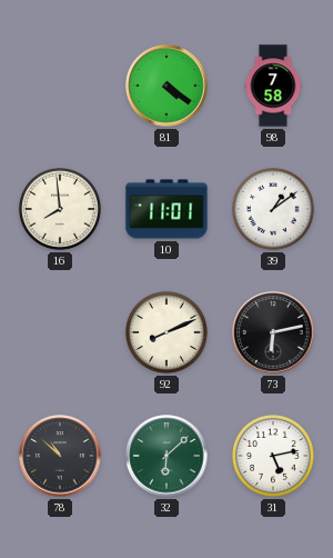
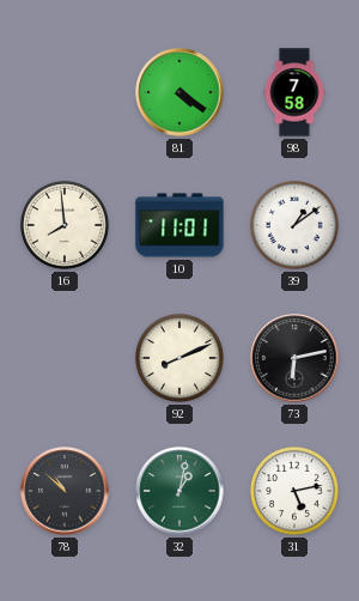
32: 6:08 -> 1:02 (180, 491)
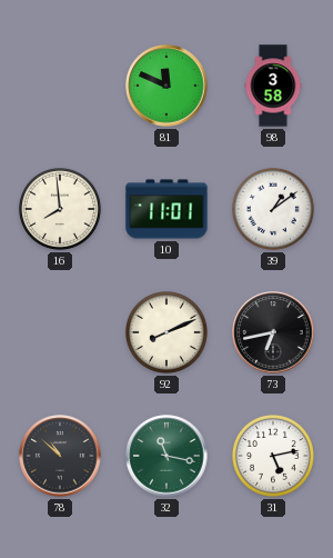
81: 4:21 -> 11:49 (167, 86)
98: 7:58 -> 3:58 (273, 86)
73: 6:13 -> 6:43 (273, 332)
32: 1:02 -> 11:17 (167, 456)
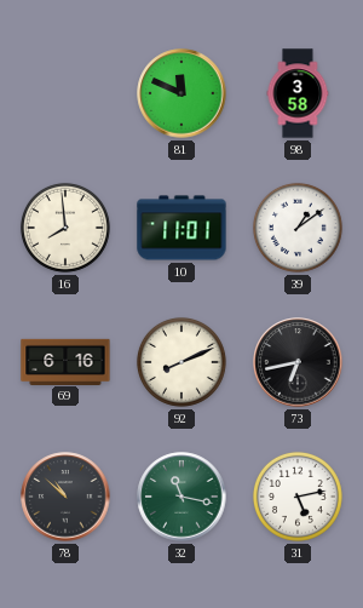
69: none -> 6:16 (65, 361)
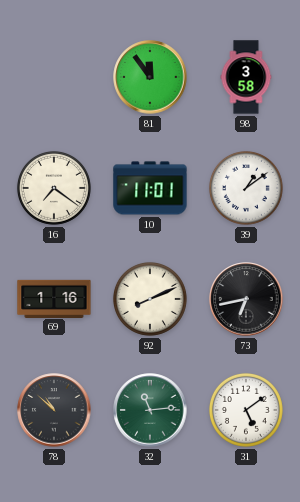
81: 11:49 -> 11:54 (150, 77)
16: 7:59 -> 7:21 (54, 188)
69: 6:16 -> 1:16 (54, 298)
32: 11:17 -> 11:14 (150, 410)
31: 5:13 -> 5:09 (246, 410)
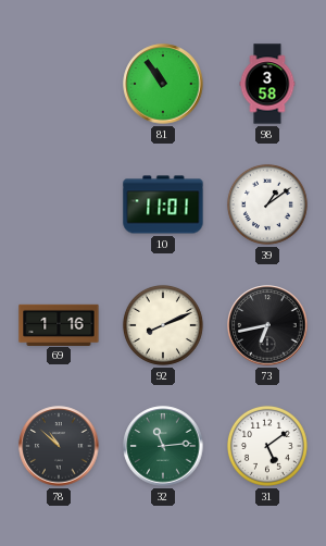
81: 11:54 -> 10:54 (163, 84)
16: 7:21 -> none (54, 188)
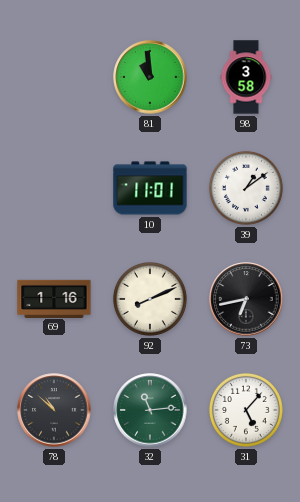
81: 10:54 -> 10:59 (150, 77)
31: 5:09 -> 5:07 (246, 410)
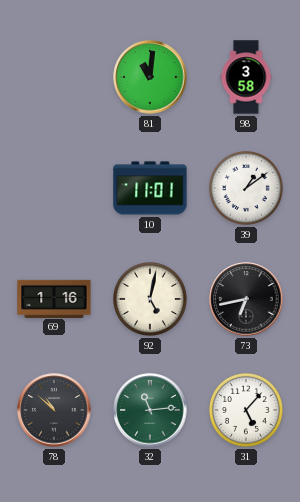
81: 10:59 -> 11:01 (150, 77)
92: 8:11 -> 5:02 (150, 299)
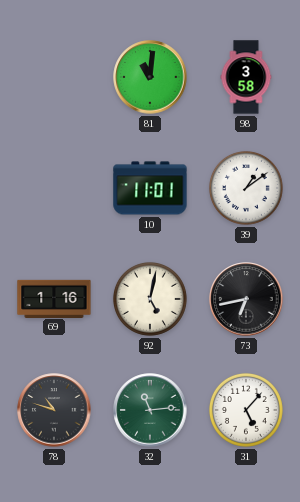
78: 10:52 -> 10:48 (54, 410)
